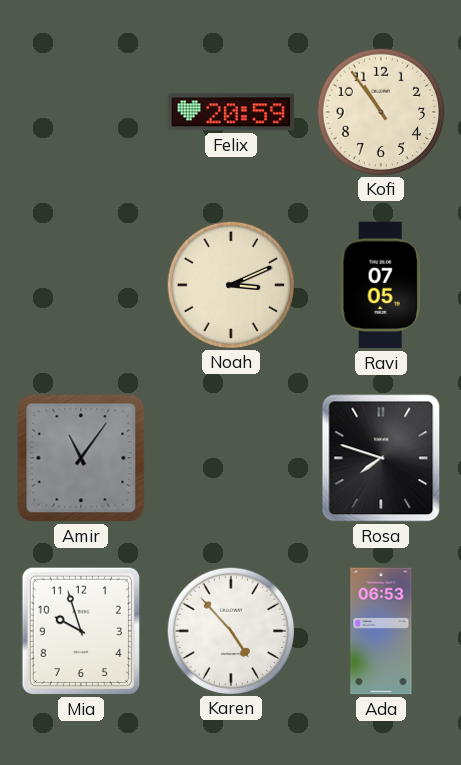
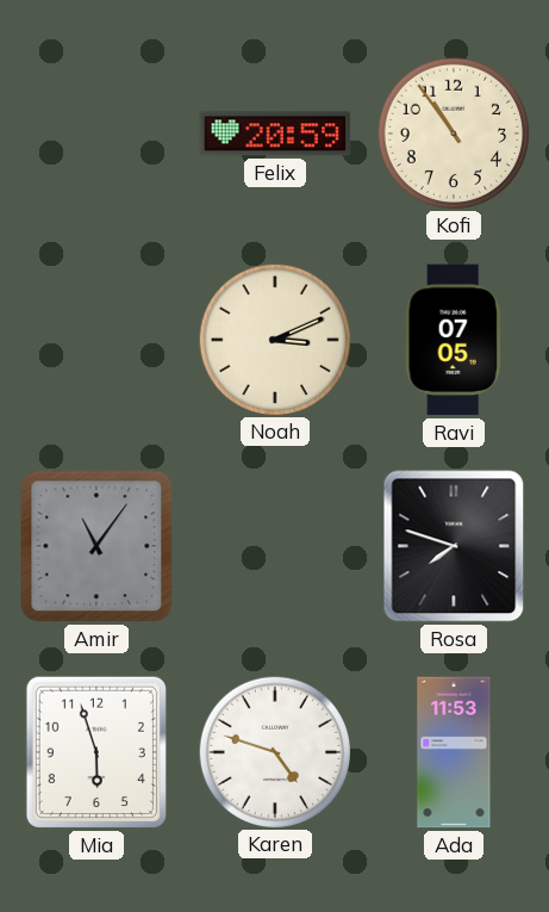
Mia: 9:57 -> 5:57 (96, 752)
Karen: 4:53 -> 4:48 (274, 751)
Ada: 06:53 -> 11:53 (454, 752)
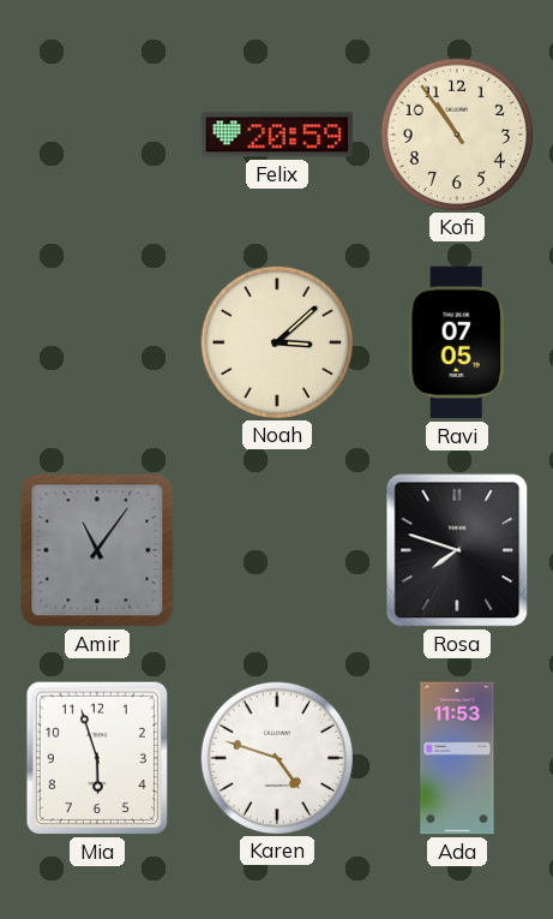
Noah: 3:11 -> 3:08 (276, 341)
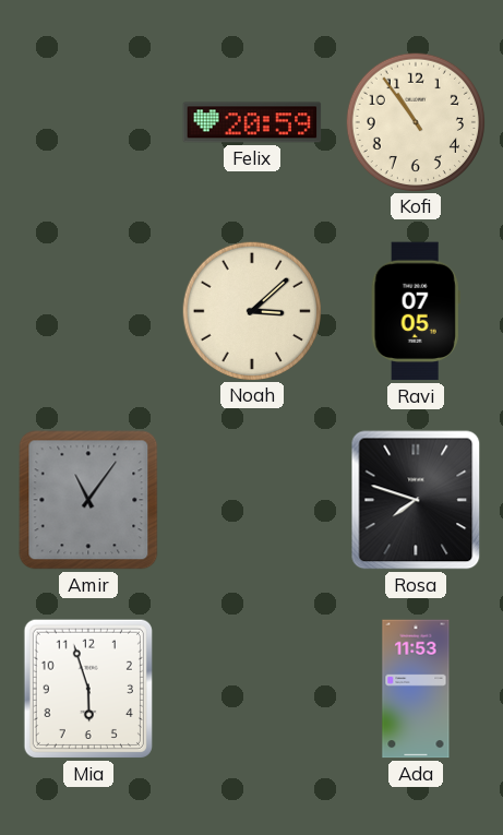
Karen: 4:48 -> none (276, 757)
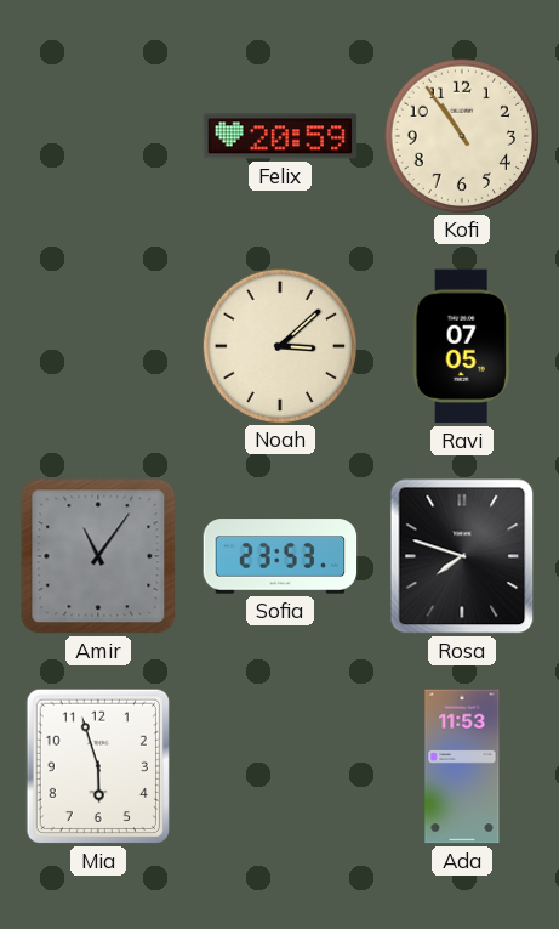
Sofia: none -> 23:53 (280, 556)
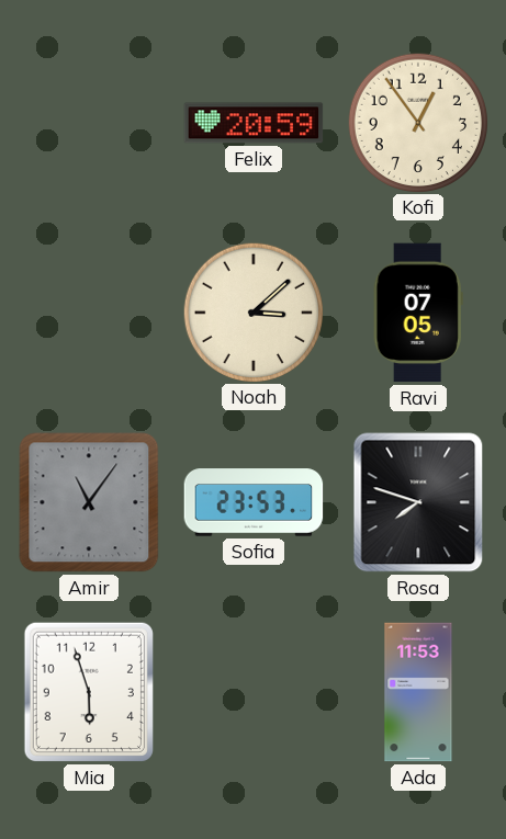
Kofi: 10:54 -> 12:54 (417, 122)
